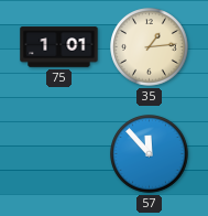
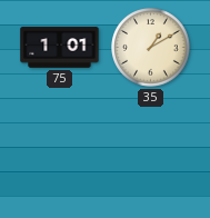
35: 1:14 -> 1:10 (151, 48)
57: 11:53 -> none (150, 154)
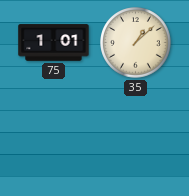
35: 1:10 -> 1:08 (136, 43)
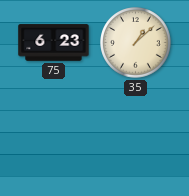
75: 1:01 -> 6:23 (54, 43)
